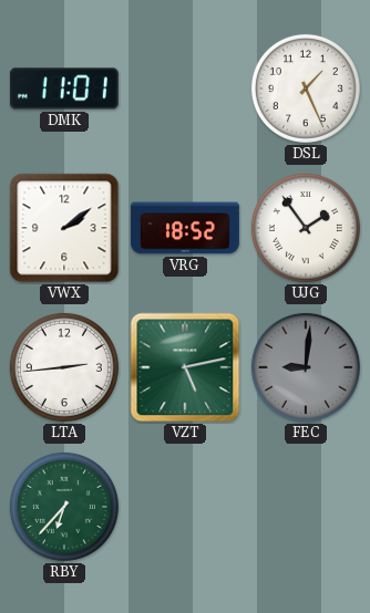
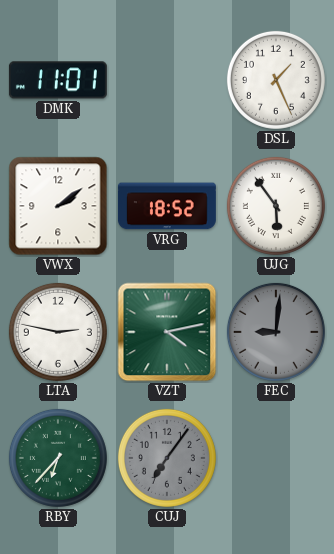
UJG: 1:54 -> 5:54 (276, 206)
LTA: 2:44 -> 2:47 (58, 332)
VZT: 5:13 -> 4:13 (167, 332)
CUJ: none -> 7:06 (167, 458)
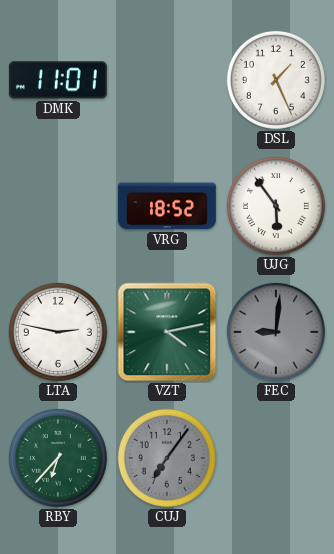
VWX: 2:09 -> none (58, 206)
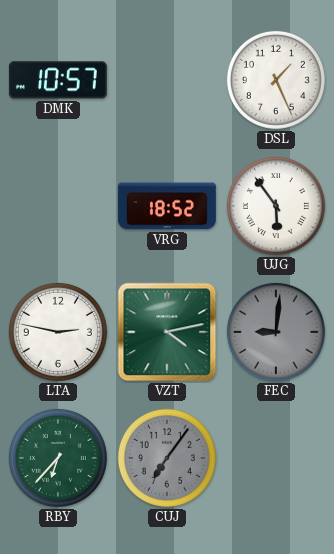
DMK: 11:01 -> 10:57 (58, 80)
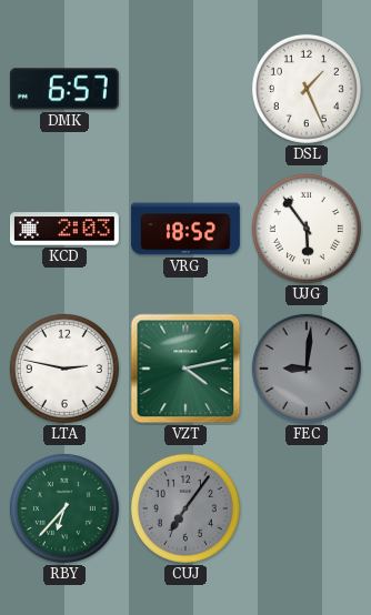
DMK: 10:57 -> 6:57 (64, 89)
KCD: none -> 2:03 (64, 229)
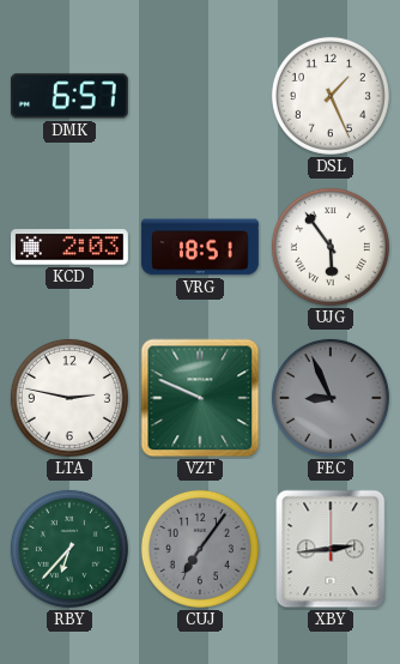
VRG: 18:52 -> 18:51 (200, 247)
VZT: 4:13 -> 9:49 (200, 398)
FEC: 9:01 -> 8:56 (331, 398)
XBY: none -> 2:44 (331, 549)
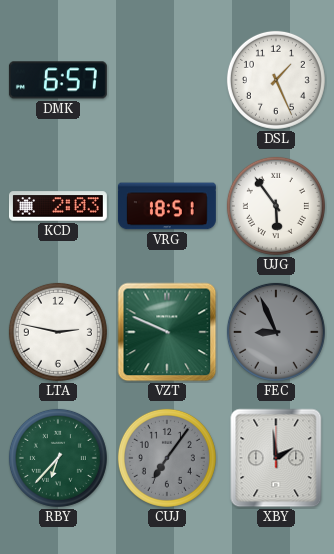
XBY: 2:44 -> 1:59 (276, 458)
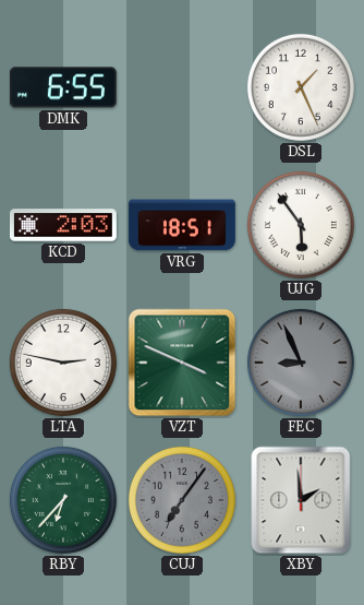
DMK: 6:57 -> 6:55 (63, 87)
VZT: 9:49 -> 3:49 (182, 363)
